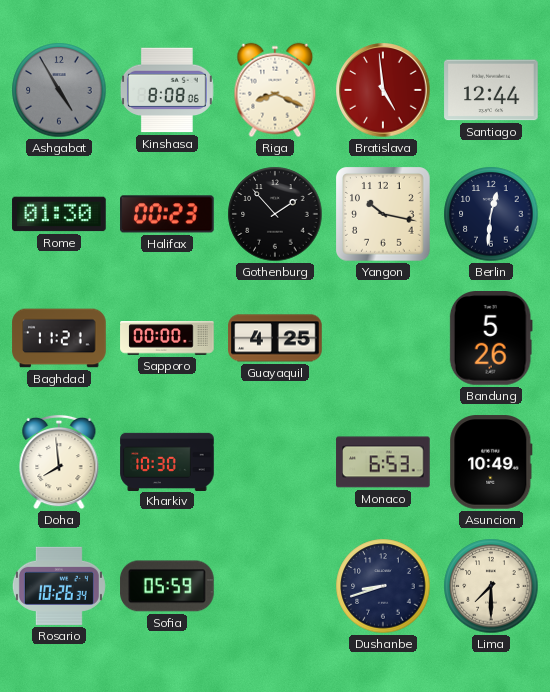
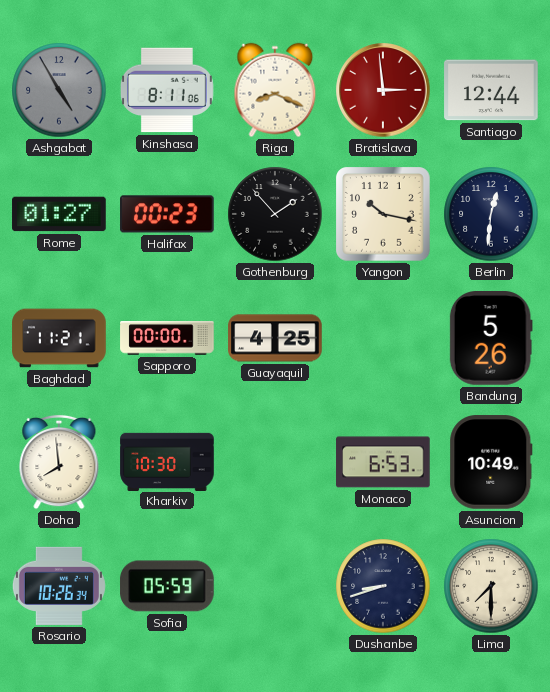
Kinshasa: 8:08 -> 8:11 (167, 90)
Bratislava: 4:59 -> 2:59 (383, 90)
Rome: 01:30 -> 01:27 (59, 214)
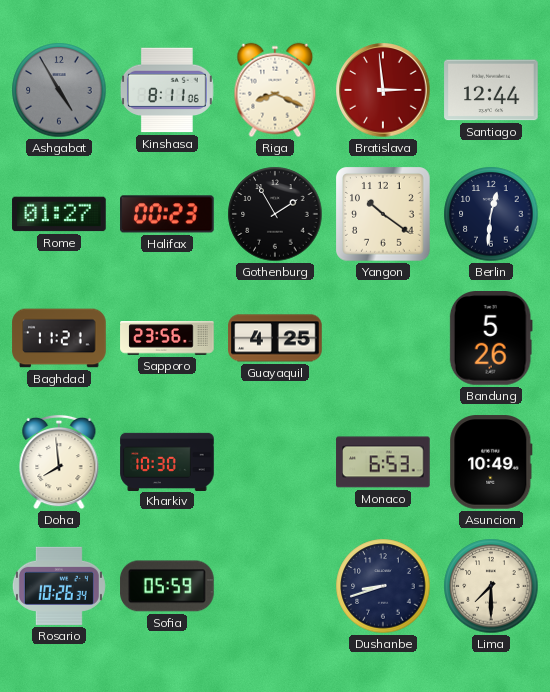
Gothenburg: 1:53 -> 1:55 (275, 214)
Yangon: 10:17 -> 10:21 (383, 214)
Sapporo: 00:00 -> 23:56 (167, 338)
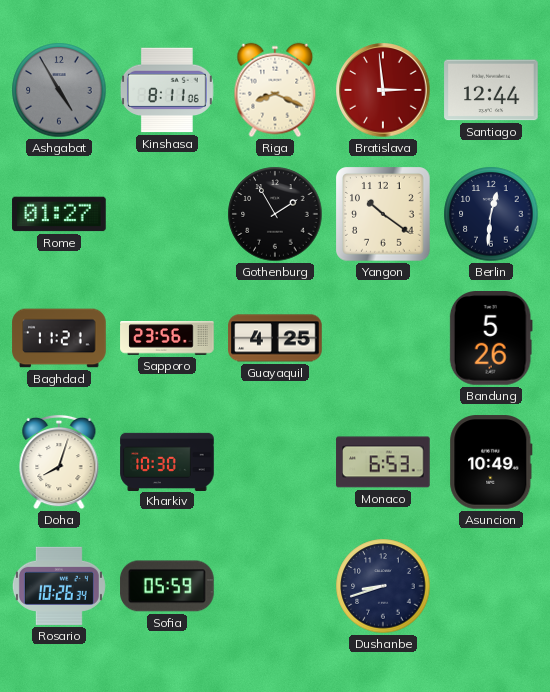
Halifax: 00:23 -> none (167, 214)
Doha: 7:59 -> 8:03 (59, 462)
Lima: 7:30 -> none (491, 586)
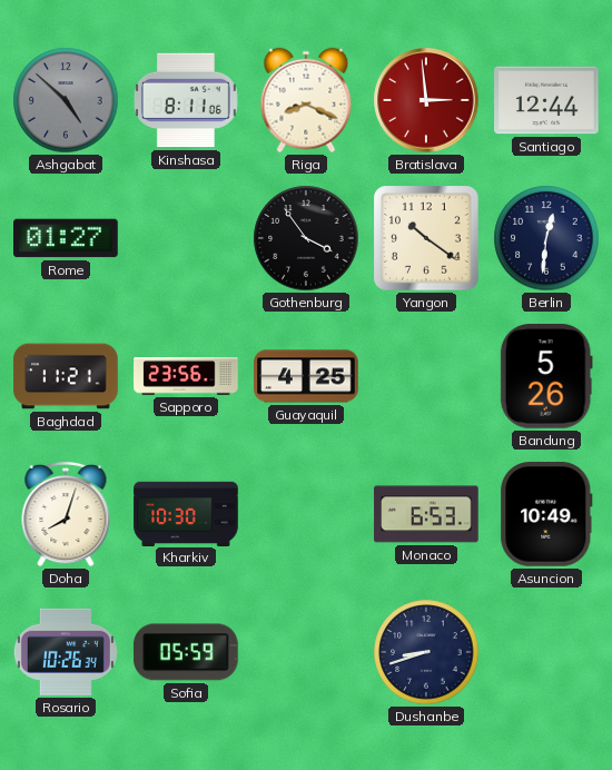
Ashgabat: 4:55 -> 4:52 (66, 100)
Gothenburg: 1:55 -> 3:54 (306, 238)
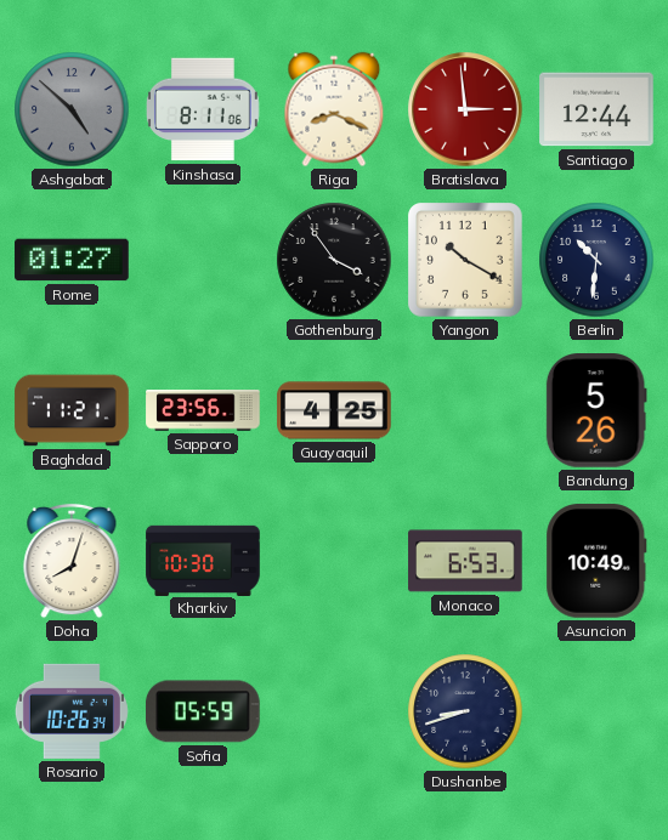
Yangon: 10:21 -> 10:20 (465, 260)
Berlin: 12:31 -> 10:31 (596, 260)
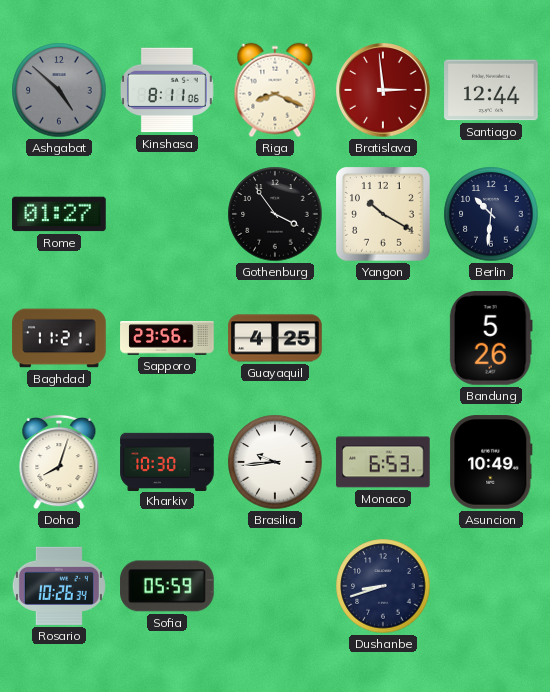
Brasilia: none -> 9:44 (275, 462)
